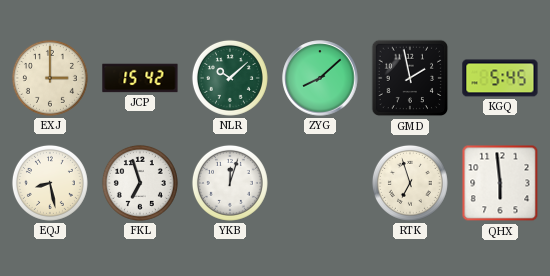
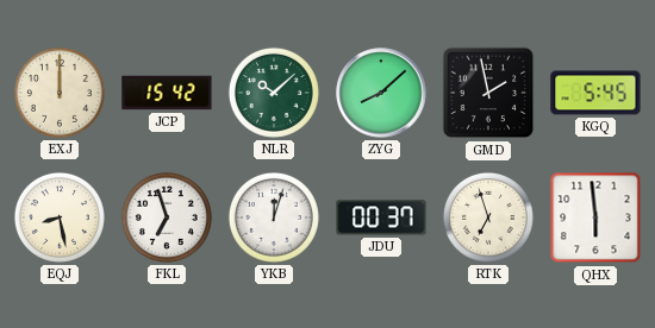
EXJ: 3:00 -> 12:00 (60, 93)
JDU: none -> 00:37 (381, 217)
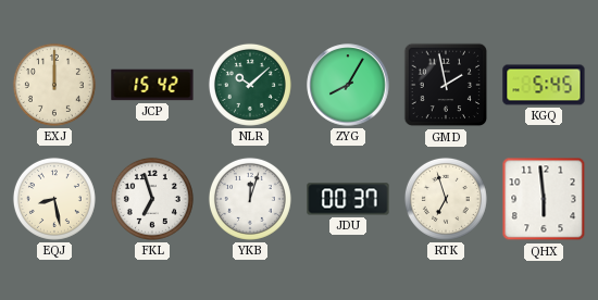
ZYG: 8:08 -> 8:05 (348, 85)
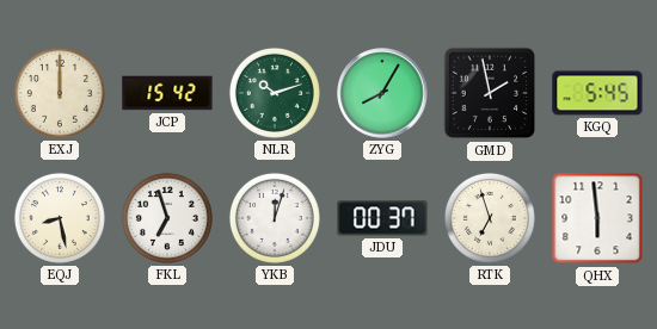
NLR: 10:08 -> 10:12 (275, 93)
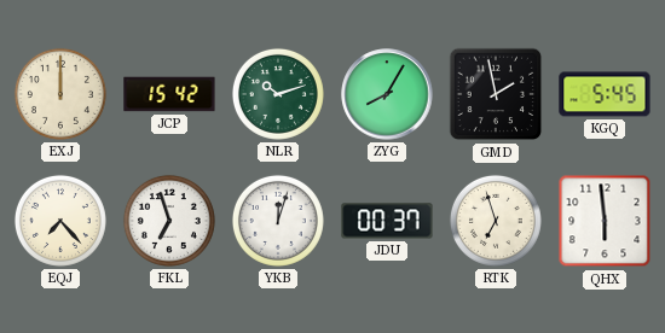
EQJ: 8:28 -> 7:23 (60, 221)
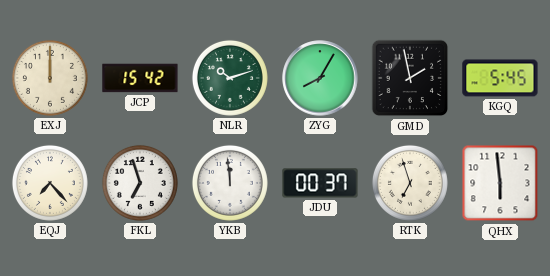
YKB: 12:03 -> 11:59 (230, 183)
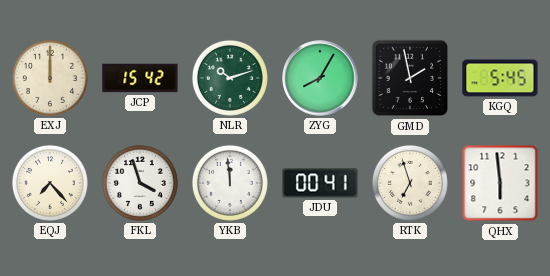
FKL: 6:57 -> 3:57 (140, 183)
JDU: 00:37 -> 00:41 (320, 183)
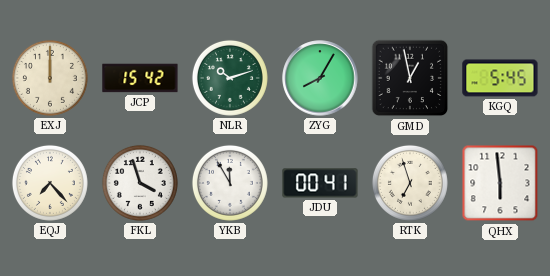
GMD: 1:58 -> 12:58 (410, 78)
YKB: 11:59 -> 11:55 (230, 183)
